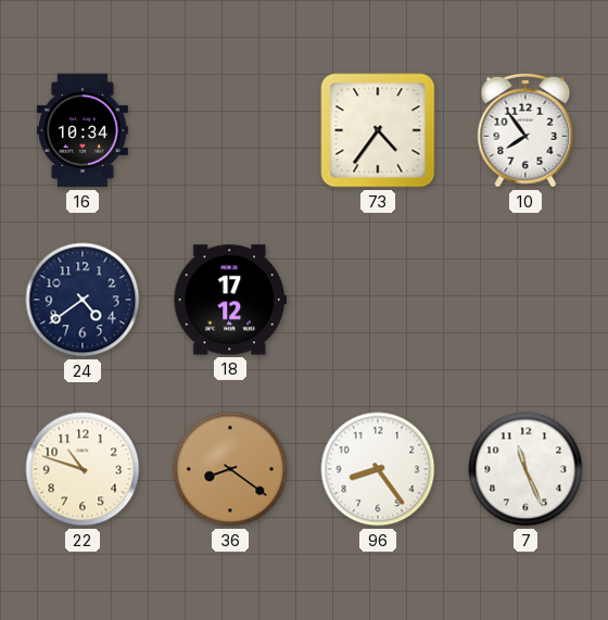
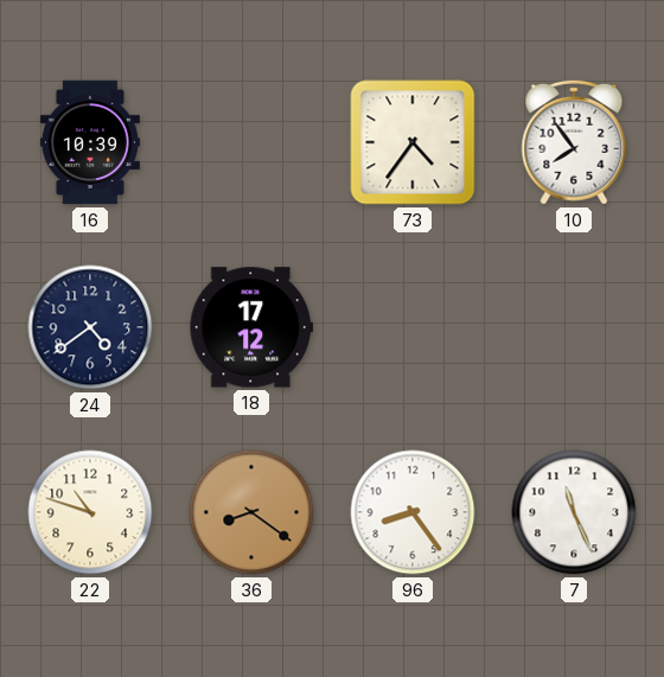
16: 10:34 -> 10:39 (90, 142)
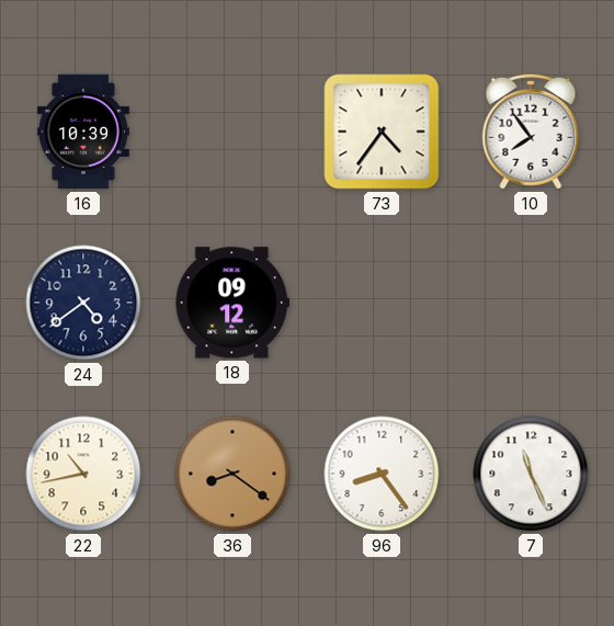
18: 17:12 -> 09:12 (231, 303)
22: 10:48 -> 10:43 (83, 474)
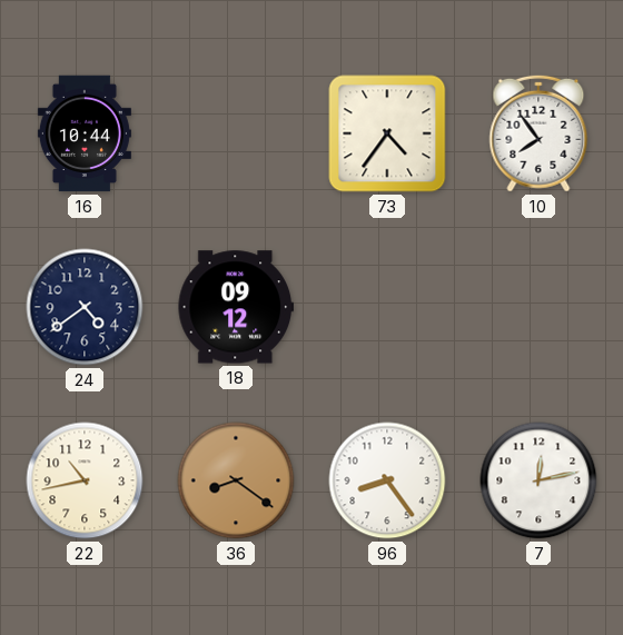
16: 10:39 -> 10:44 (85, 133)
7: 11:26 -> 12:13 (538, 480)
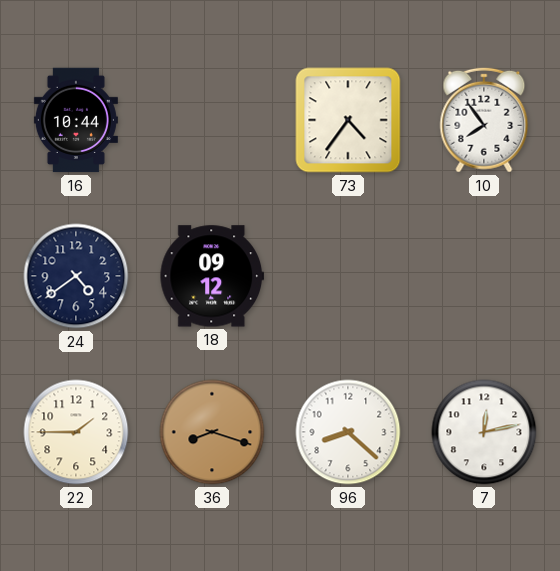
22: 10:43 -> 1:45 (76, 432)
36: 8:21 -> 8:18 (212, 432)
96: 8:24 -> 8:22 (348, 432)
